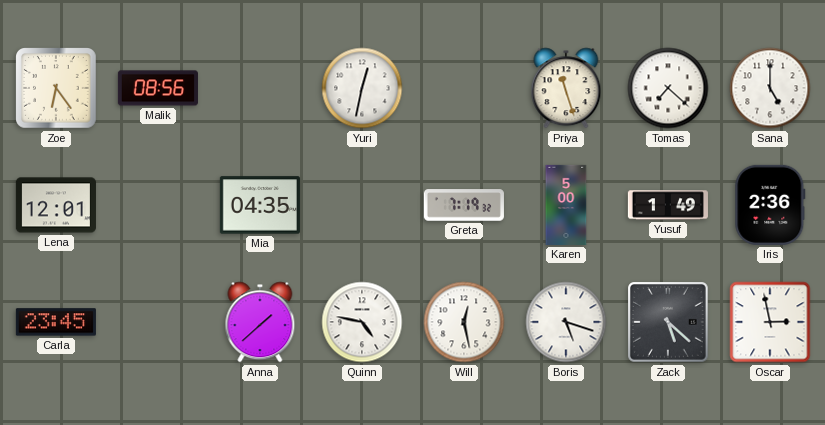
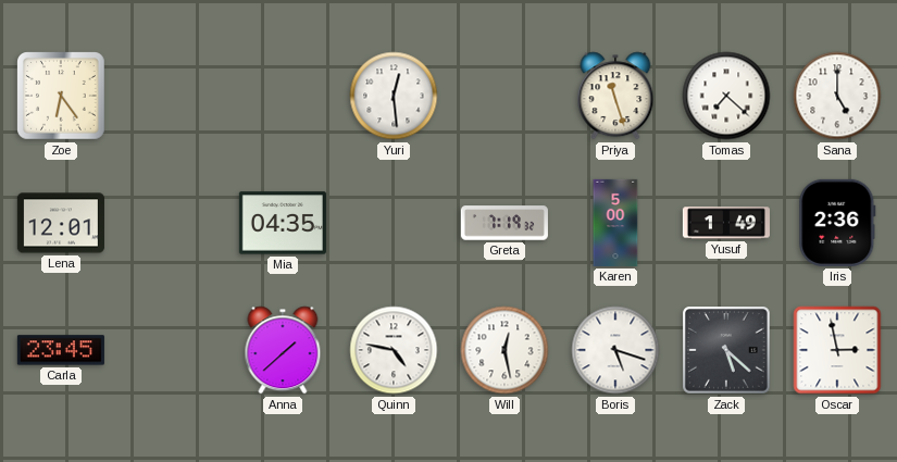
Malik: 08:56 -> none (158, 88)
Yuri: 12:32 -> 12:29 (394, 96)
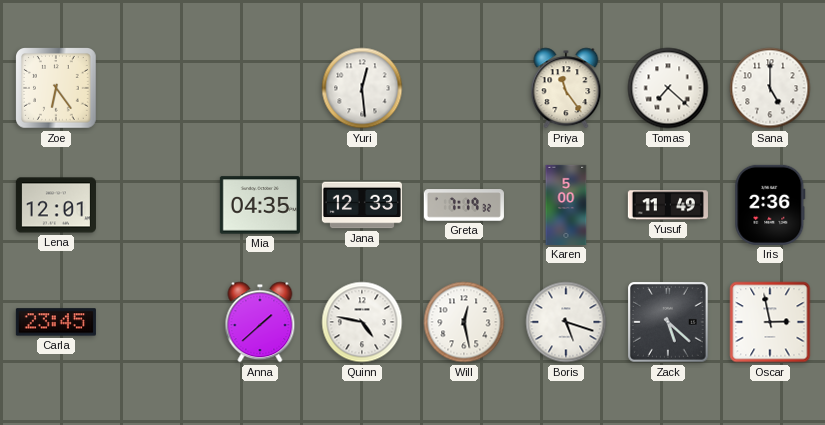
Priya: 11:27 -> 11:24 (566, 88)
Jana: none -> 12:33 (362, 205)
Yusuf: 1:49 -> 11:49 (668, 205)
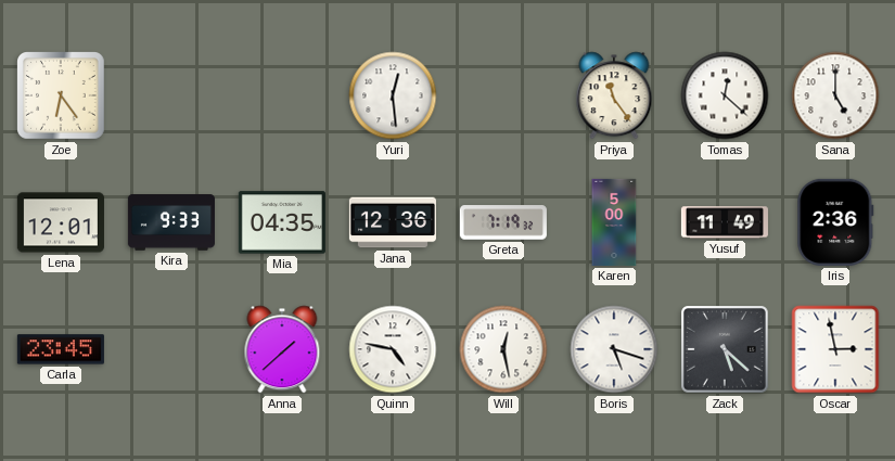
Tomas: 7:22 -> 12:22 (725, 95)
Kira: none -> 9:33 (171, 222)
Jana: 12:33 -> 12:36 (393, 222)
